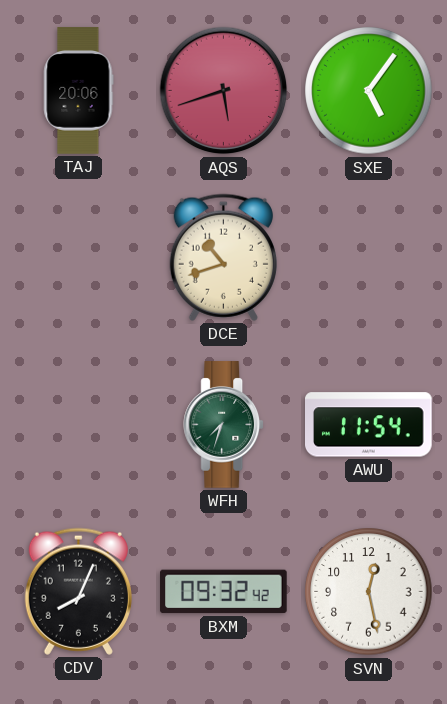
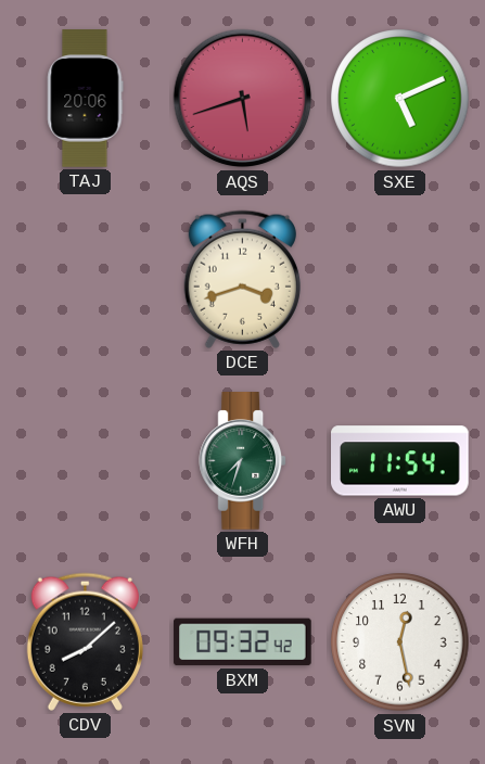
SXE: 5:06 -> 5:11 (400, 99)
DCE: 10:42 -> 3:42 (242, 279)
CDV: 8:04 -> 8:08 (85, 641)
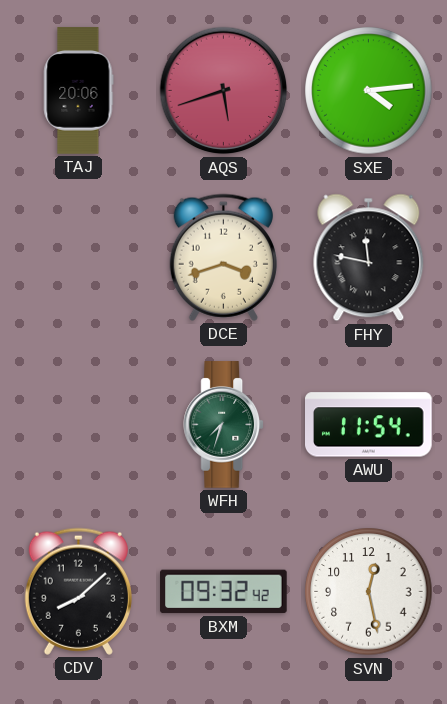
SXE: 5:11 -> 4:14 (369, 91)
FHY: none -> 11:47 (369, 258)
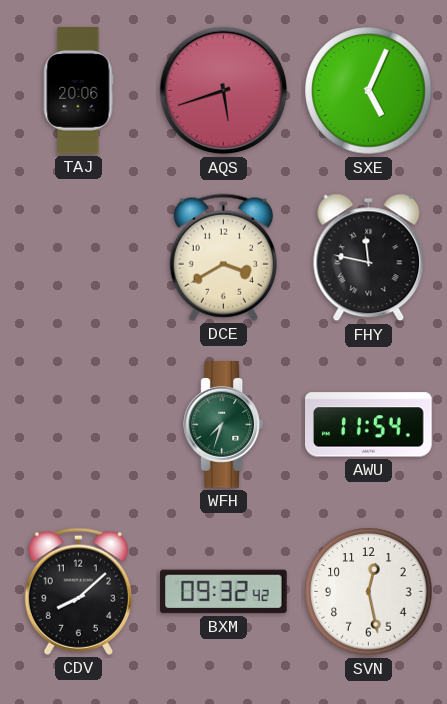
SXE: 4:14 -> 5:04 (369, 91)
DCE: 3:42 -> 3:40 (223, 257)
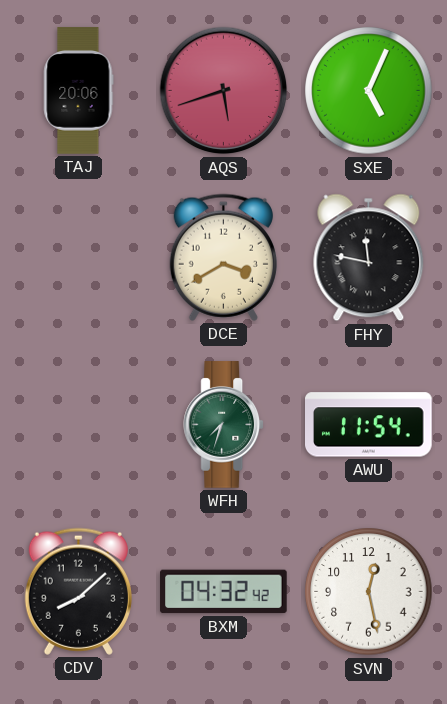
BXM: 09:32 -> 04:32 (224, 592)
